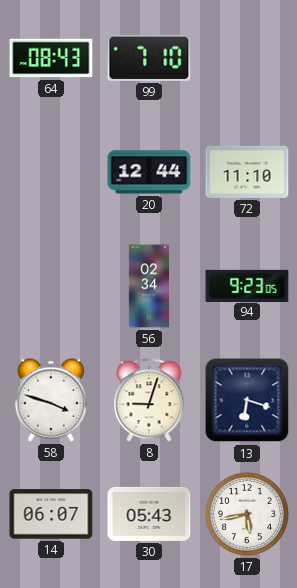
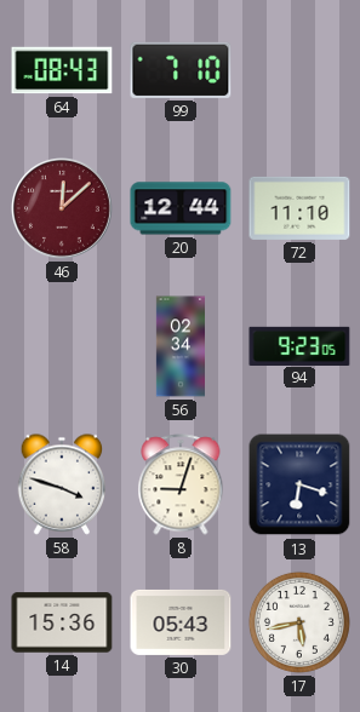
46: none -> 12:08 (63, 209)
14: 06:07 -> 15:36 (62, 622)
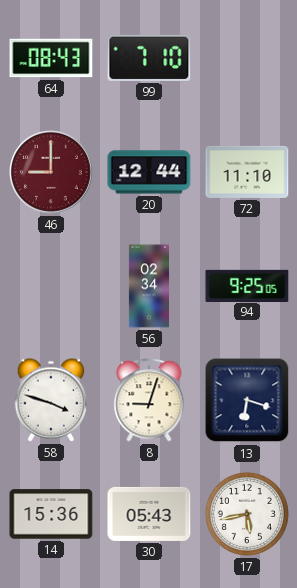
46: 12:08 -> 9:00 (52, 173)
94: 9:23 -> 9:25 (247, 285)
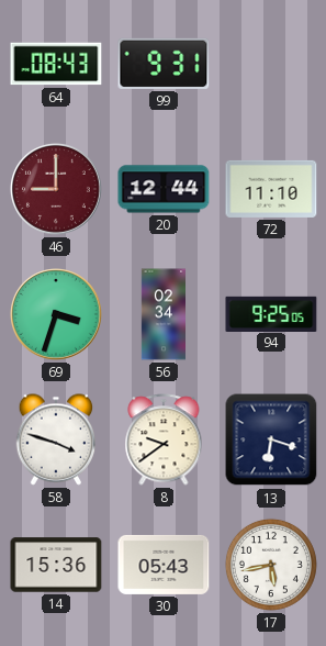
99: 7:10 -> 9:31 (164, 64)
69: none -> 3:33 (57, 315)
8: 9:03 -> 9:39 (164, 439)
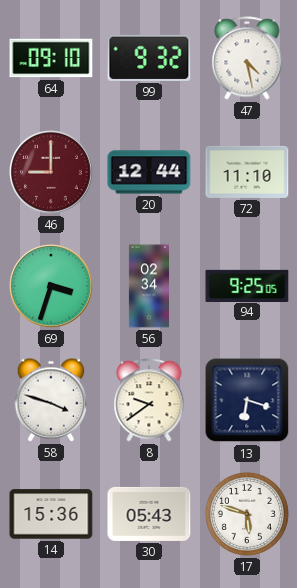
64: 08:43 -> 09:10 (51, 58)
99: 9:31 -> 9:32 (149, 58)
47: none -> 4:28 (247, 58)
17: 5:43 -> 5:48 (247, 514)
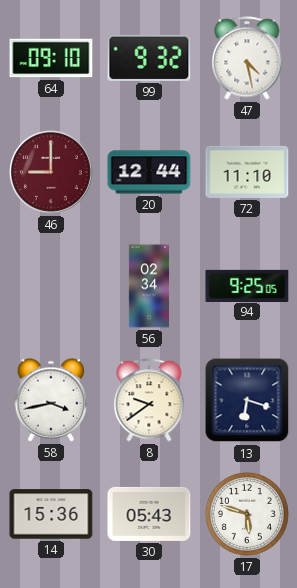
69: 3:33 -> none (52, 287)
58: 3:48 -> 3:43 (51, 400)
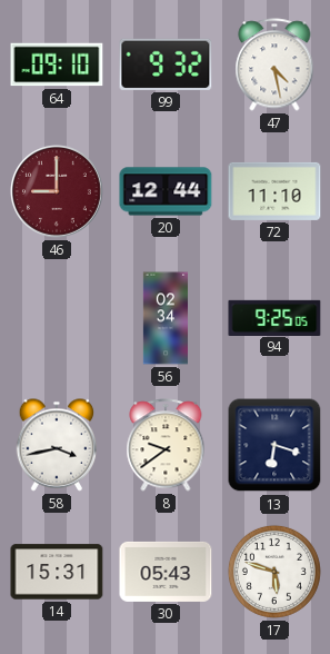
14: 15:36 -> 15:31 (57, 572)
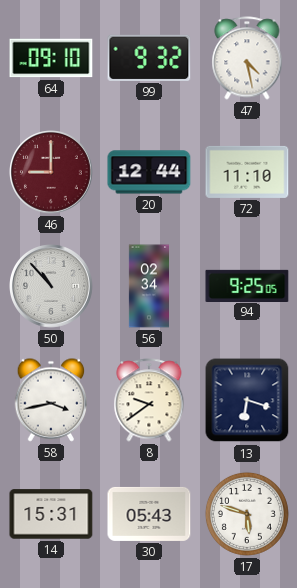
50: none -> 10:53 (52, 287)
